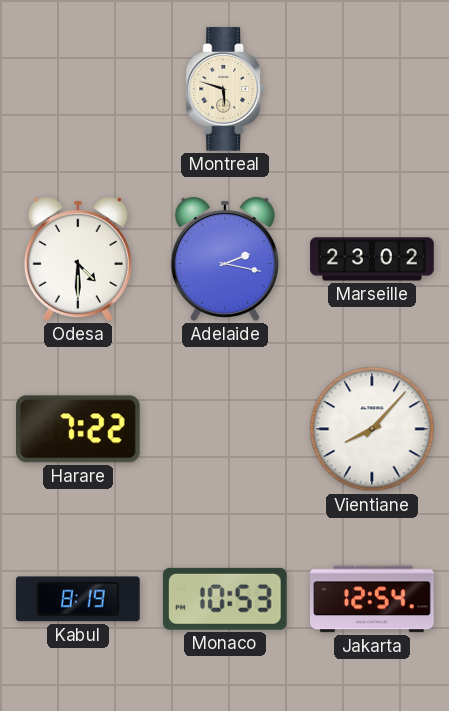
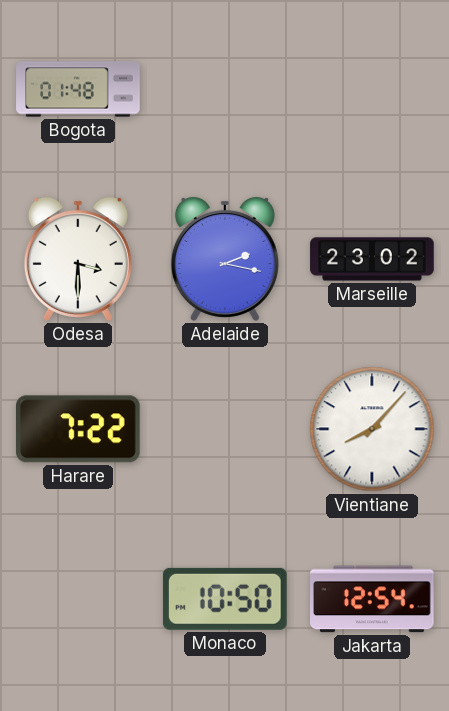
Bogota: none -> 01:48 (78, 89)
Montreal: 5:48 -> none (225, 89)
Odesa: 4:30 -> 3:30 (78, 259)
Kabul: 8:19 -> none (78, 599)
Monaco: 10:53 -> 10:50 (225, 599)
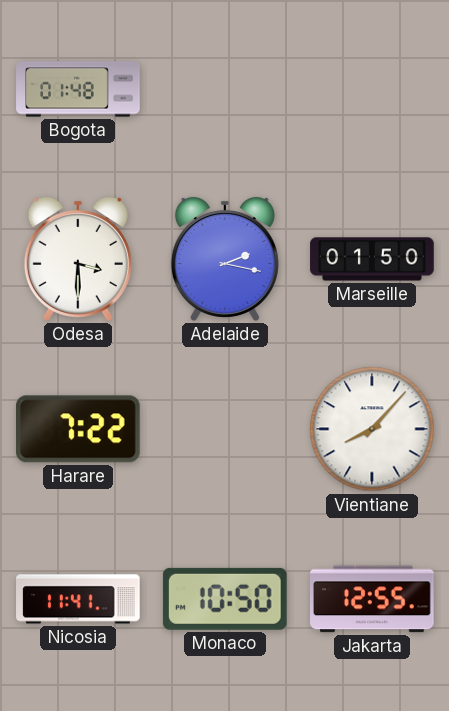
Marseille: 23:02 -> 01:50 (372, 259)
Nicosia: none -> 11:41 (78, 599)
Jakarta: 12:54 -> 12:55 (372, 599)
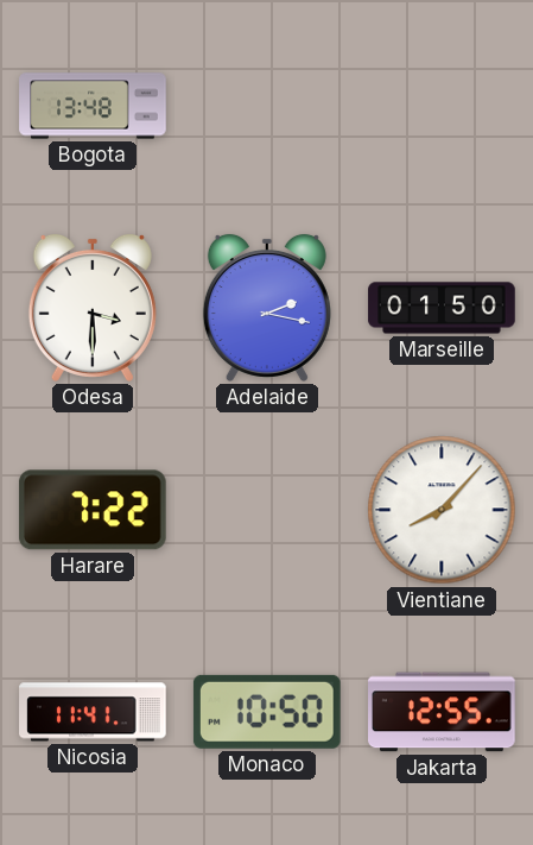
Bogota: 01:48 -> 13:48 (93, 106)
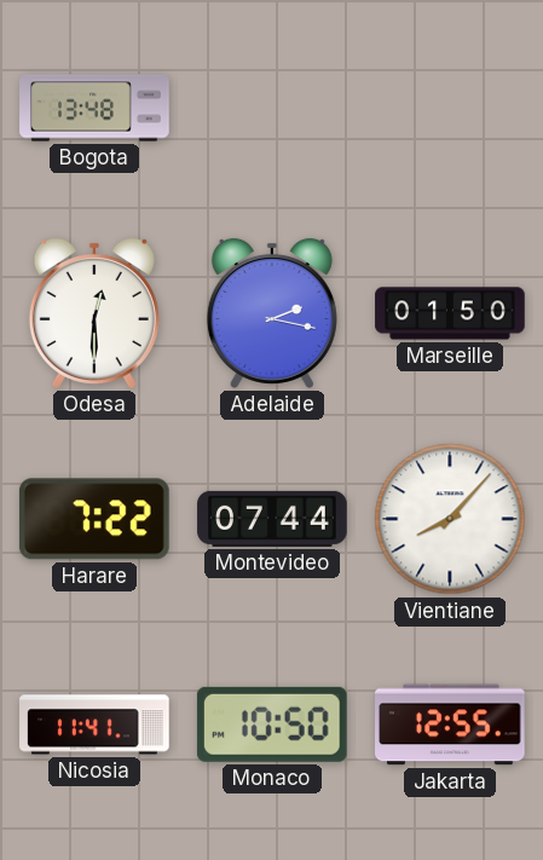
Odesa: 3:30 -> 12:30 (94, 313)
Montevideo: none -> 07:44 (272, 519)
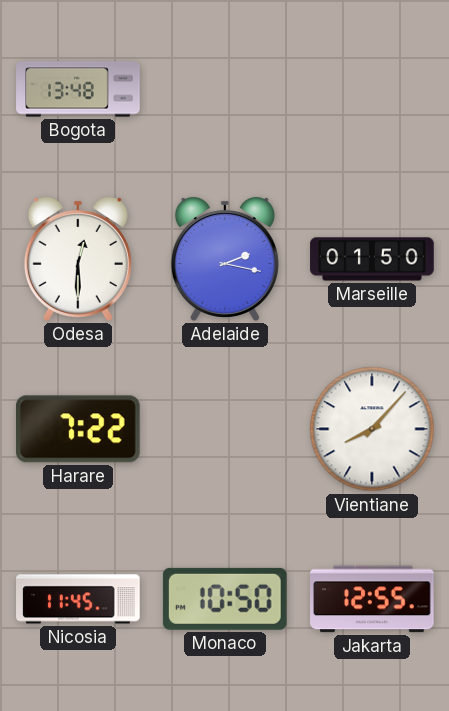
Montevideo: 07:44 -> none (272, 519)
Nicosia: 11:41 -> 11:45 (78, 599)
